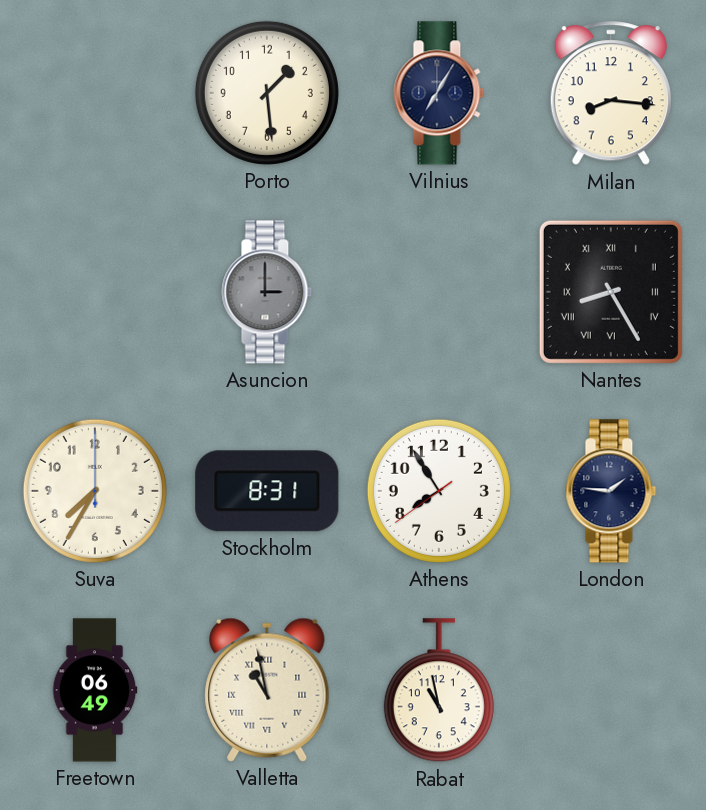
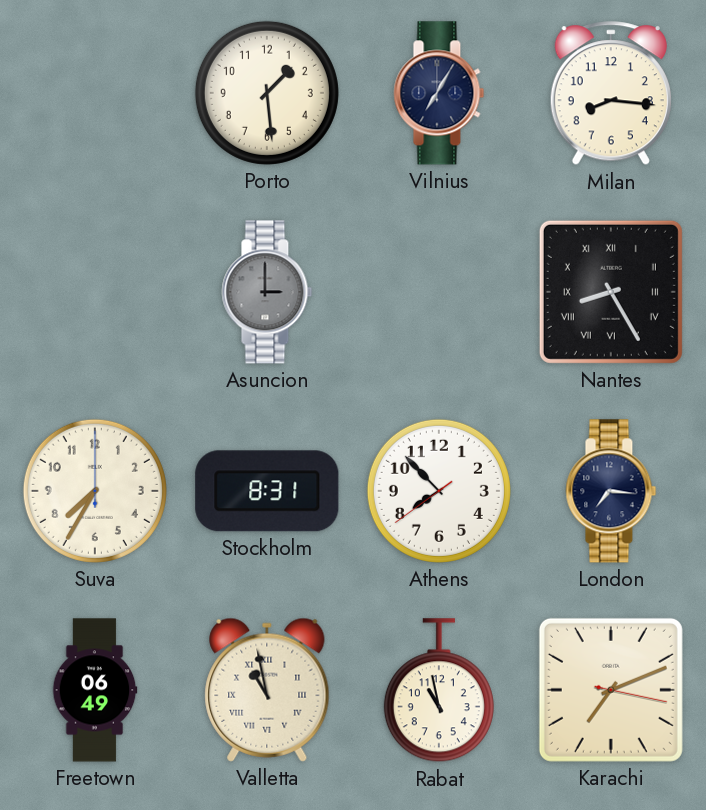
Athens: 7:54 -> 7:52 (439, 491)
London: 1:46 -> 7:16 (611, 491)
Karachi: none -> 7:11 (611, 690)
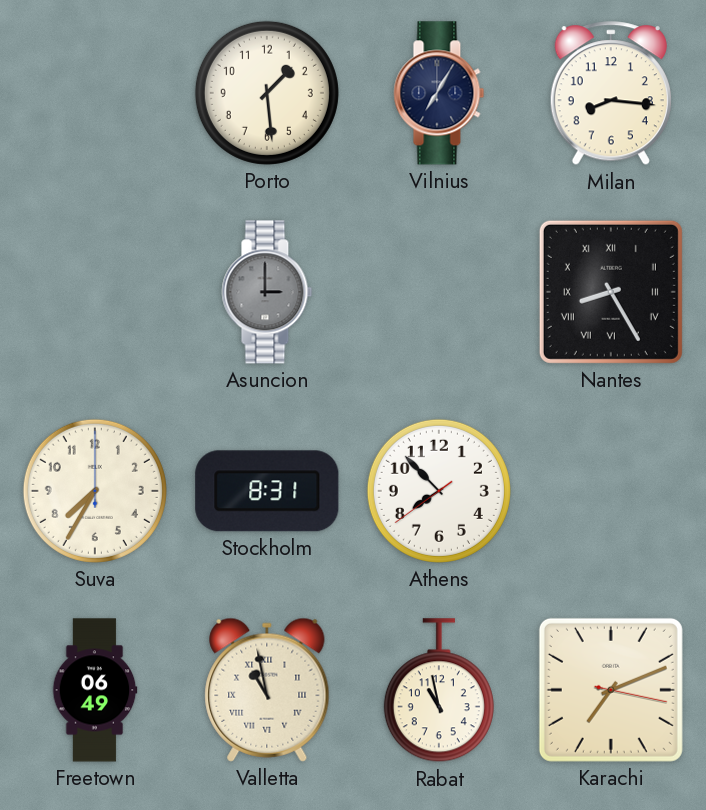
London: 7:16 -> none (611, 491)
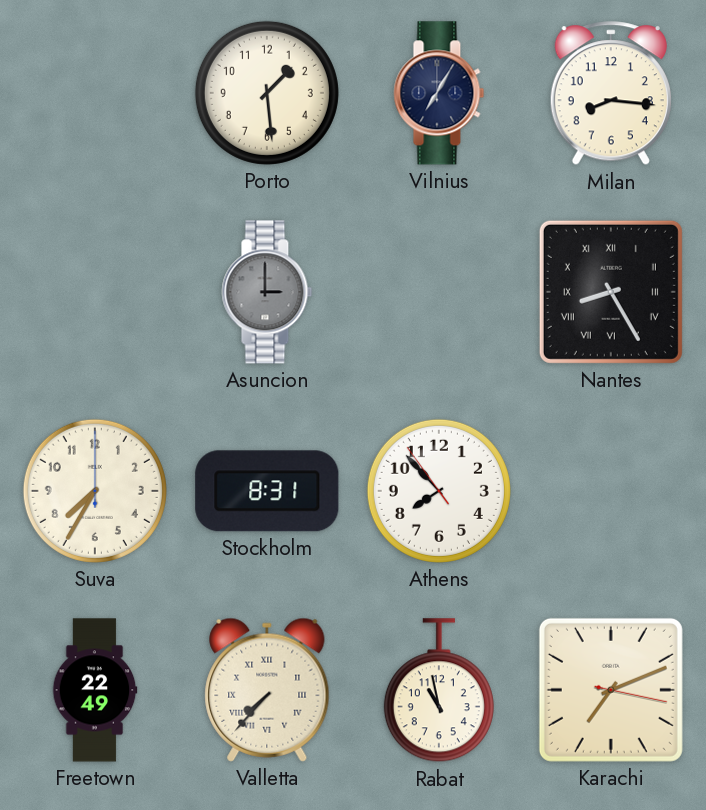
Athens: 7:52:39 -> 7:52:54 (439, 491)
Freetown: 06:49 -> 22:49 (95, 690)
Valletta: 10:58 -> 7:37 (267, 690)
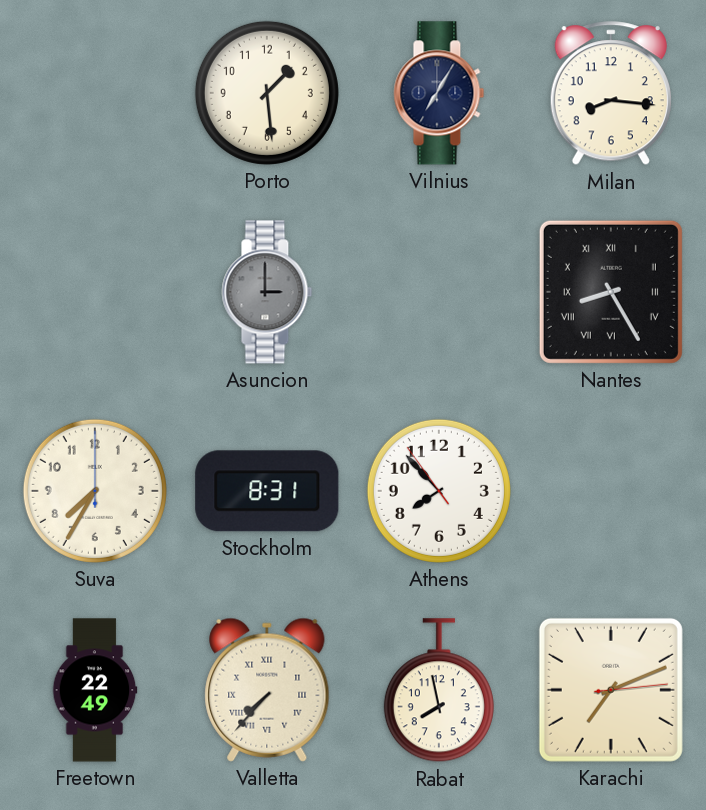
Rabat: 10:58 -> 7:58 (439, 691)
Karachi: 7:11:17 -> 7:11:14 (611, 690)
